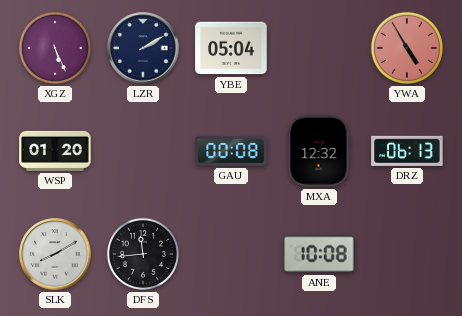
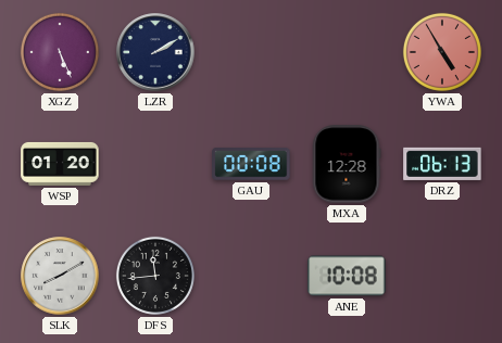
YBE: 05:04 -> none (231, 48)
MXA: 12:32 -> 12:28 (347, 164)
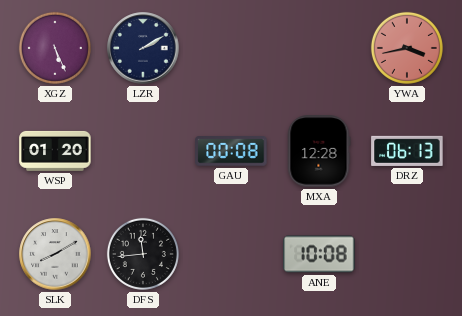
YWA: 4:55 -> 3:43 (407, 48)
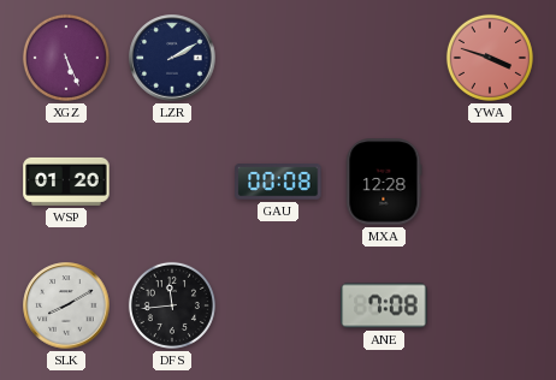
YWA: 3:43 -> 3:48 (490, 58)
DRZ: 06:13 -> none (407, 151)
ANE: 10:08 -> 7:08 (384, 305)
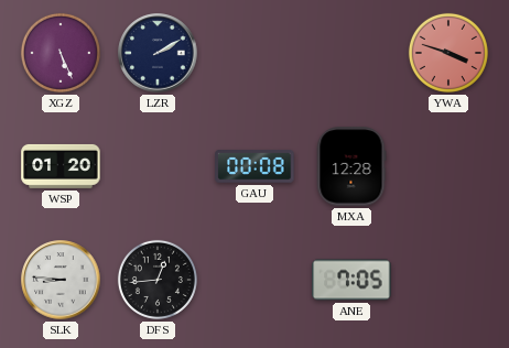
SLK: 8:10 -> 8:46 (61, 280)
DFS: 11:44 -> 12:44 (158, 280)
ANE: 7:08 -> 7:05 (351, 280)
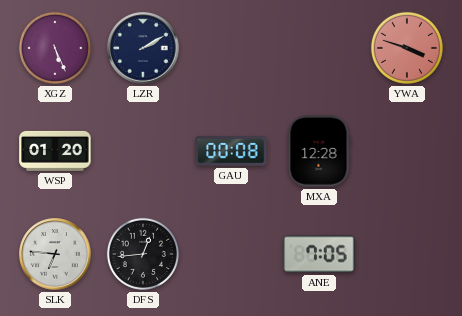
SLK: 8:46 -> 6:46 (55, 254)
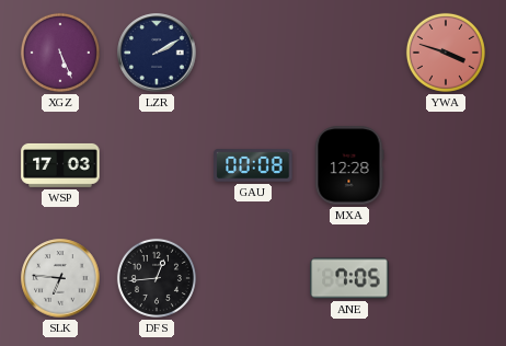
WSP: 01:20 -> 17:03 (60, 165)
